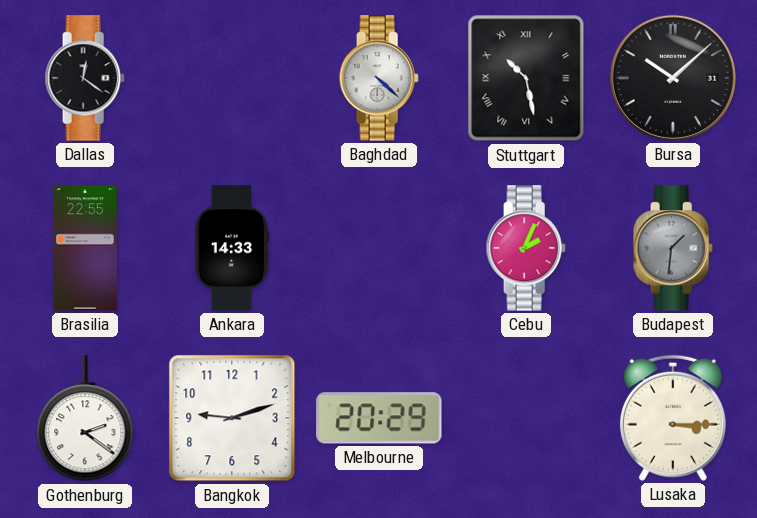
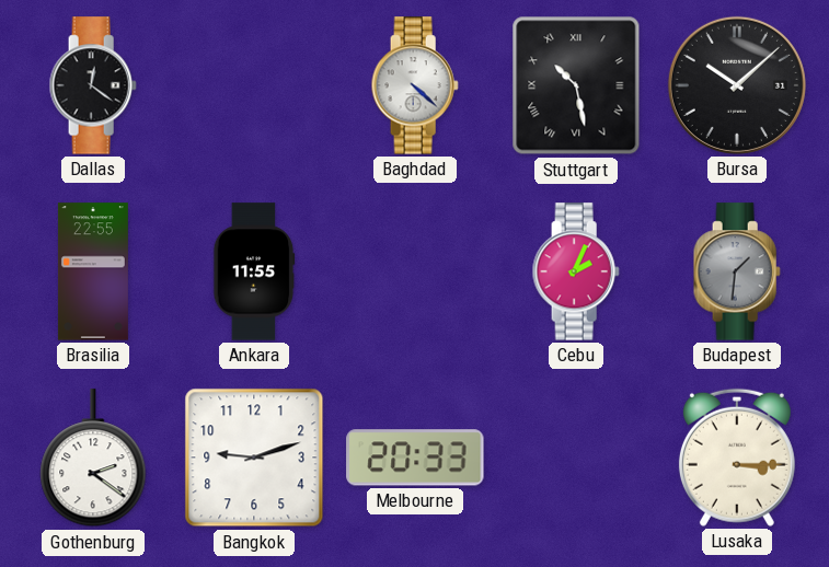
Ankara: 14:33 -> 11:55 (254, 271)
Melbourne: 20:29 -> 20:33 (415, 458)
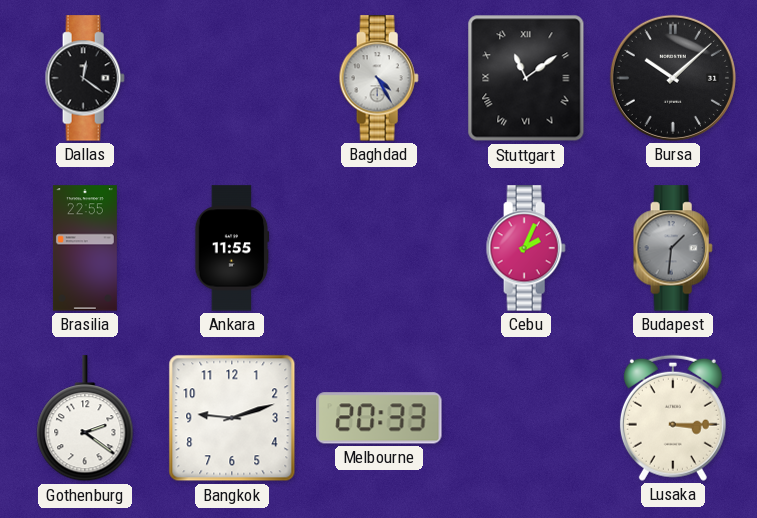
Baghdad: 4:22 -> 4:25 (379, 78)
Stuttgart: 10:28 -> 11:09 (526, 78)
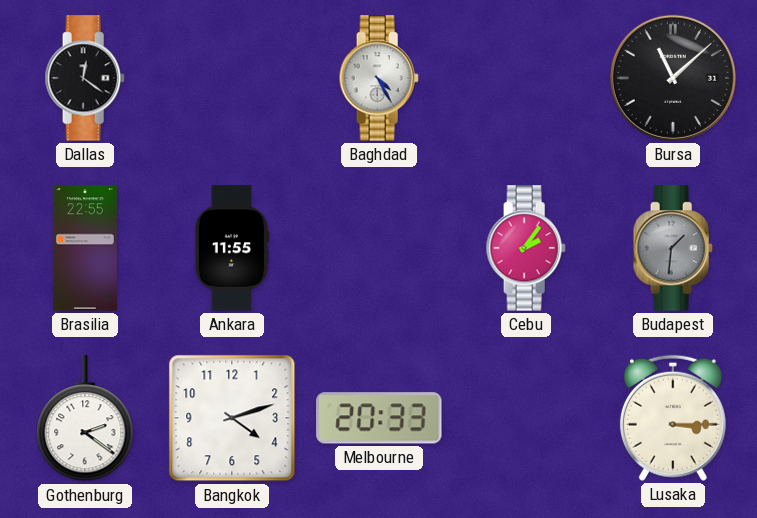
Stuttgart: 11:09 -> none (526, 78)
Bursa: 10:08 -> 11:08 (673, 78)
Cebu: 2:04 -> 2:06 (526, 248)
Bangkok: 9:12 -> 4:12 (232, 418)
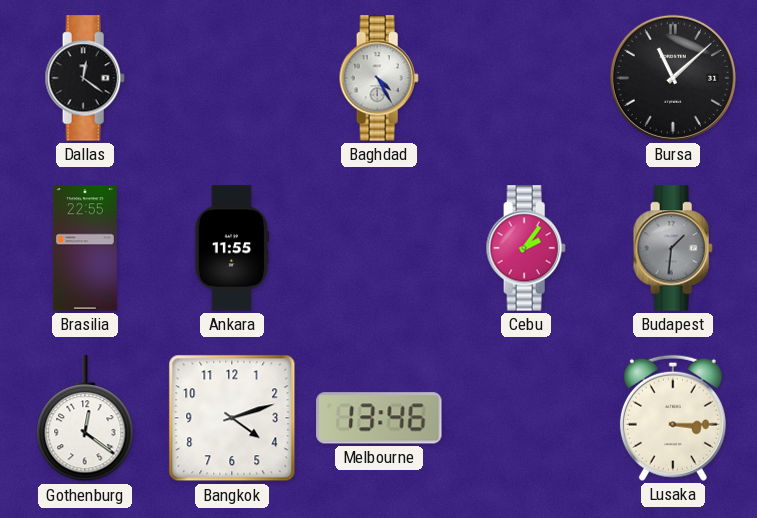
Gothenburg: 2:21 -> 12:21 (85, 419)
Melbourne: 20:33 -> 13:46 (379, 418)
